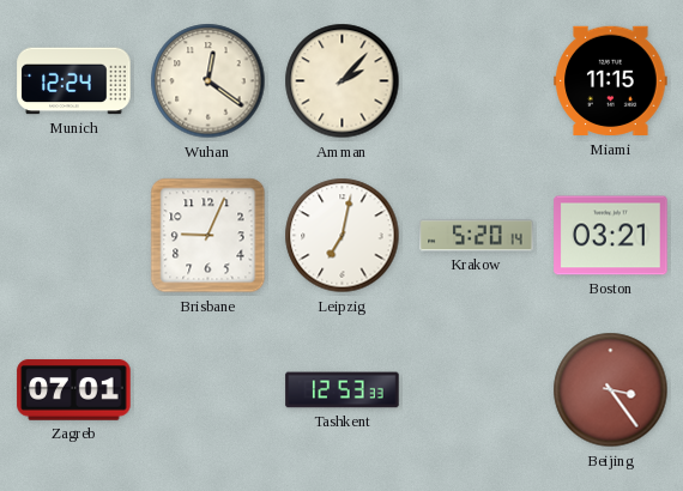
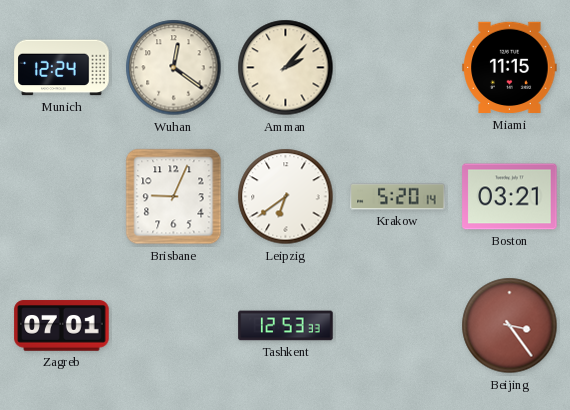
Leipzig: 7:02 -> 6:39 (286, 197)
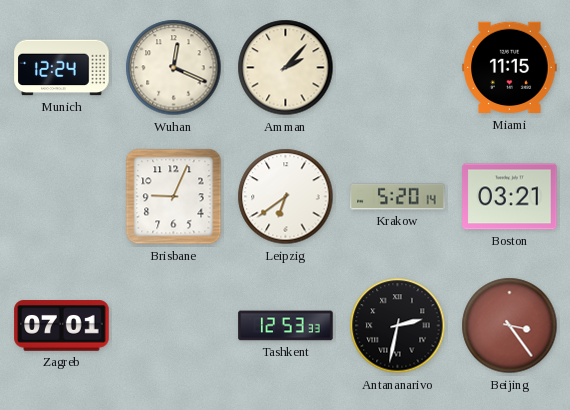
Wuhan: 12:21 -> 12:19 (174, 68)
Antananarivo: none -> 2:32 (398, 326)
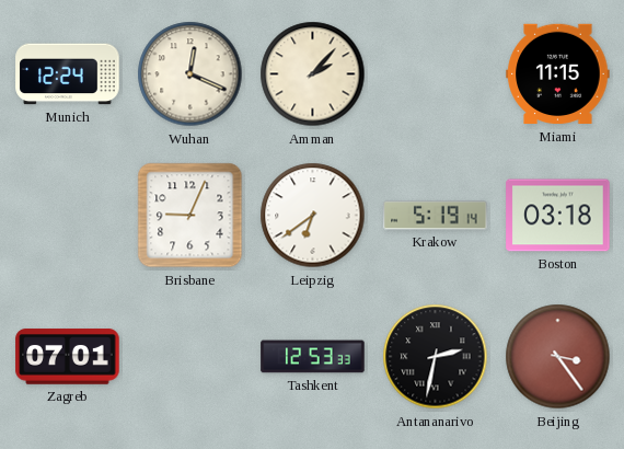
Krakow: 5:20 -> 5:19 (436, 216)
Boston: 03:21 -> 03:18 (558, 216)
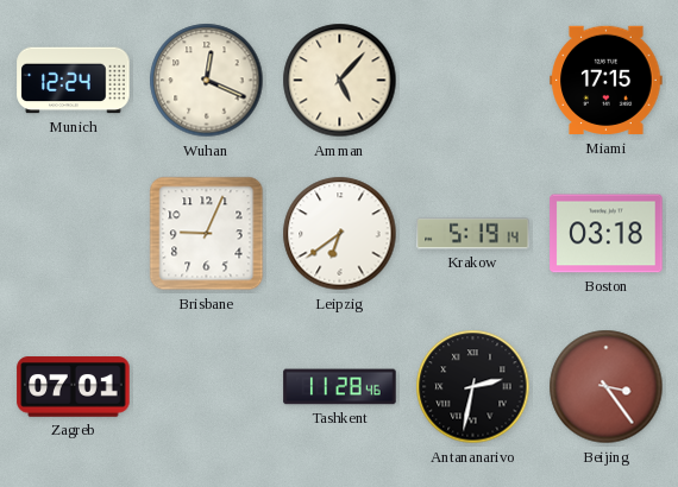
Amman: 2:07 -> 5:07 (340, 81)
Miami: 11:15 -> 17:15 (607, 81)
Tashkent: 12:53 -> 11:28 (340, 387)
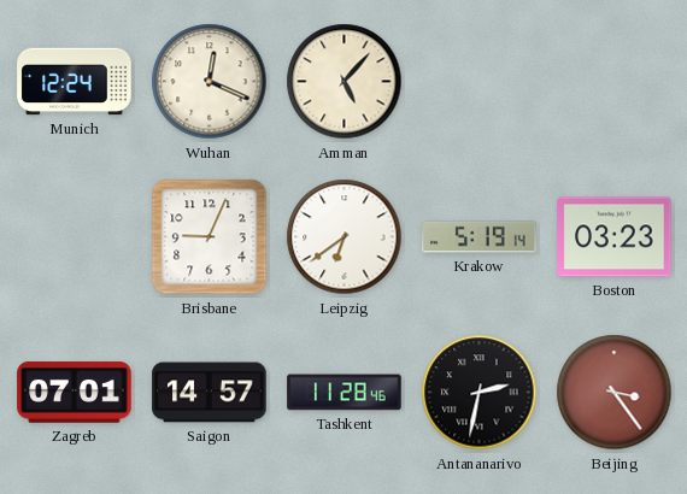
Miami: 17:15 -> none (607, 81)
Boston: 03:18 -> 03:23 (615, 237)
Saigon: none -> 14:57 (210, 393)
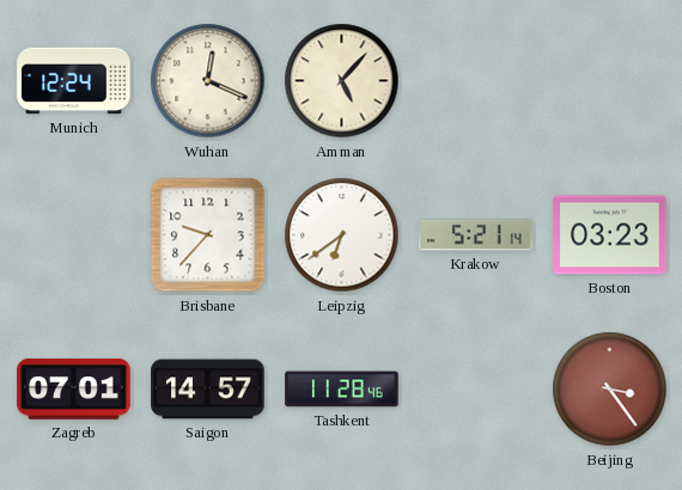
Brisbane: 9:04 -> 9:37 (208, 235)
Krakow: 5:19 -> 5:21 (476, 235)
Antananarivo: 2:32 -> none (480, 393)
